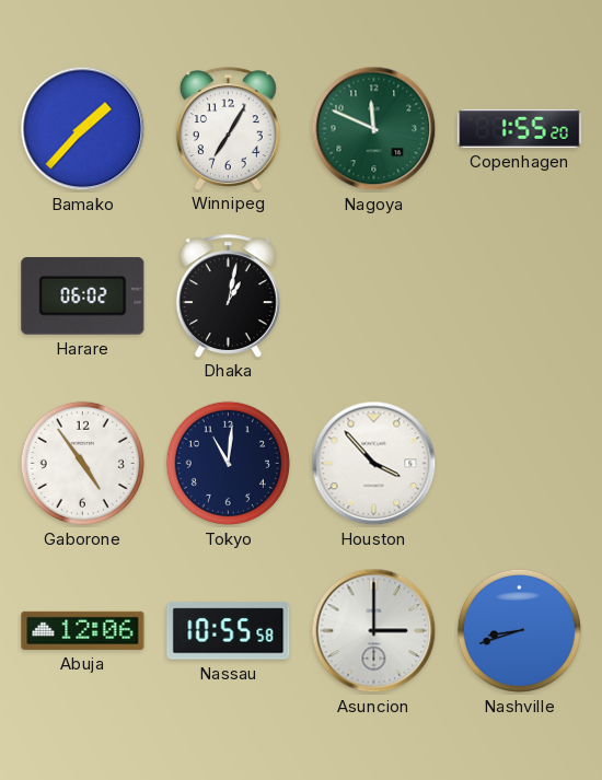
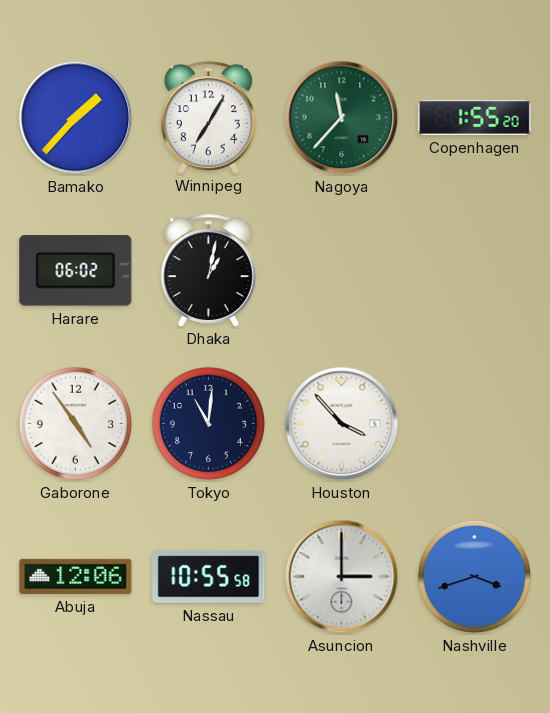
Nagoya: 11:49 -> 11:37 (342, 118)
Nashville: 8:42 -> 3:42 (474, 576)
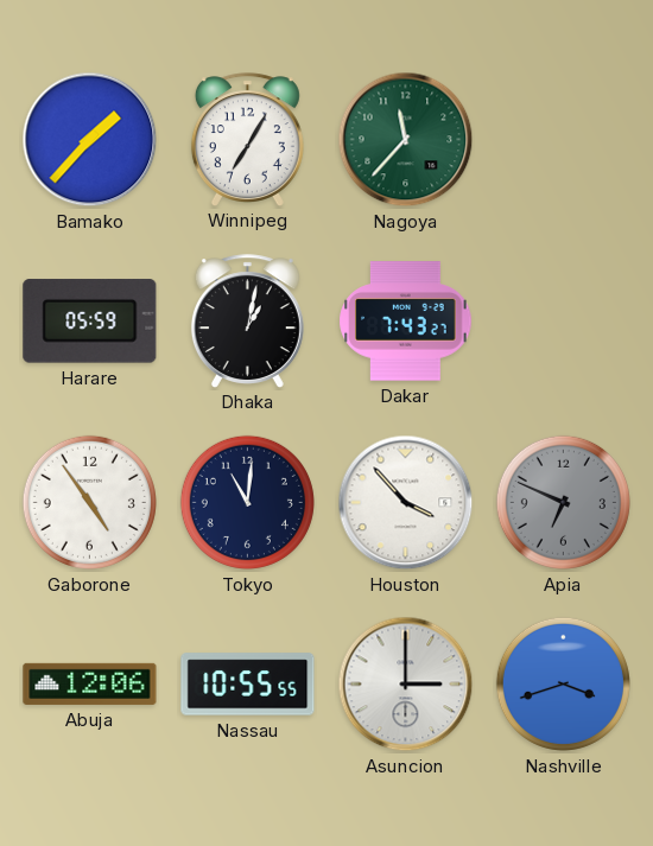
Copenhagen: 1:55 -> none (475, 117)
Harare: 06:02 -> 05:59 (90, 322)
Dakar: none -> 7:43 (406, 322)
Apia: none -> 6:49 (563, 502)
Nassau: 10:55:58 -> 10:55:55 (248, 685)
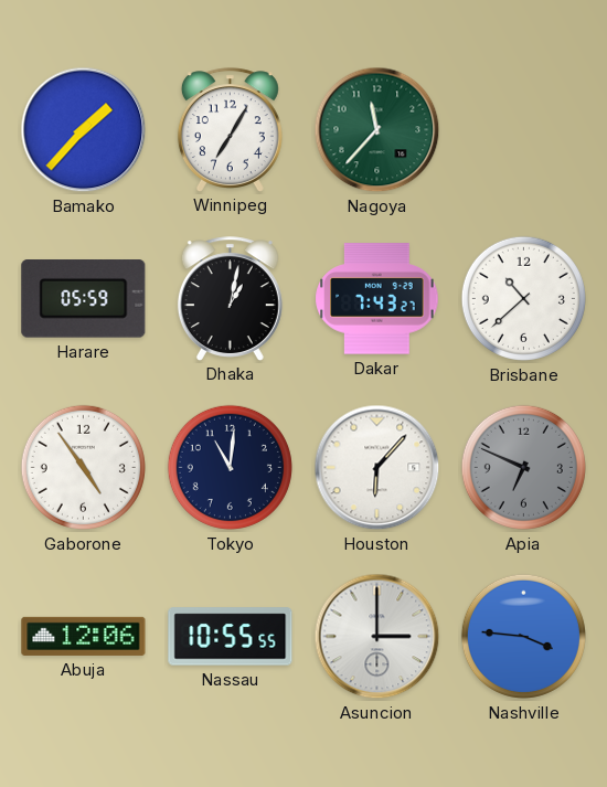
Brisbane: none -> 10:38 (523, 298)
Houston: 3:53 -> 6:07 (377, 468)
Nashville: 3:42 -> 3:46 (523, 636)
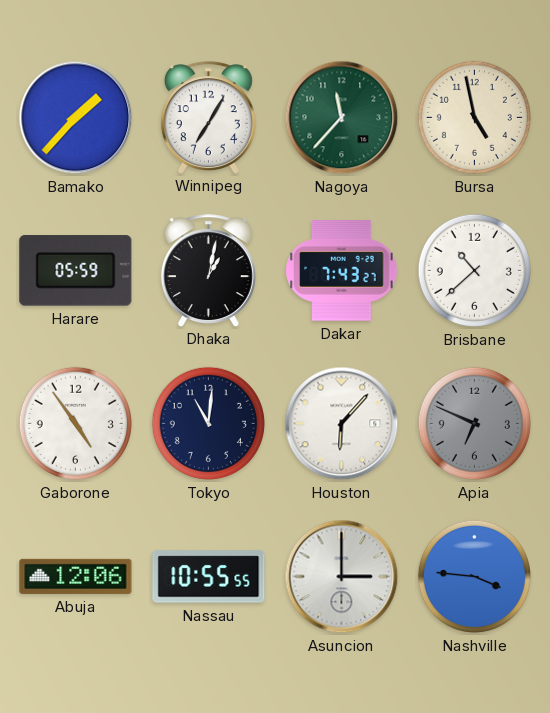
Bursa: none -> 4:58 (474, 117)
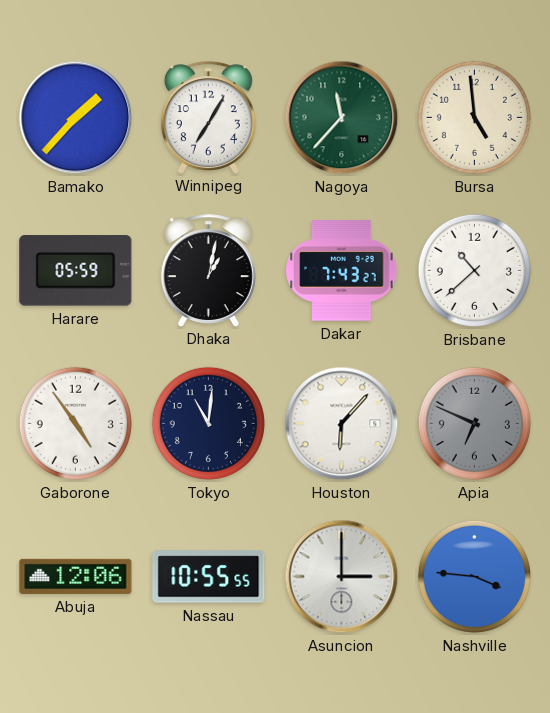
Bursa: 4:58 -> 4:59 (474, 117)
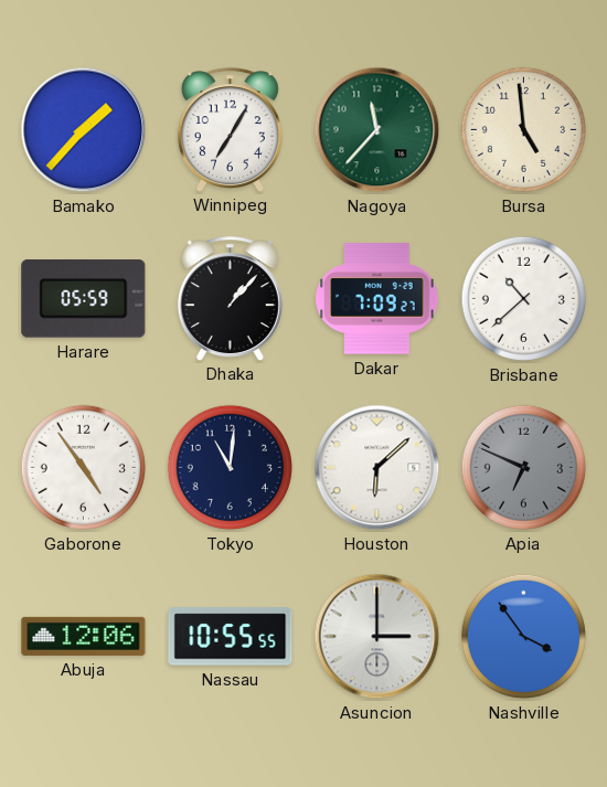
Dhaka: 1:02 -> 1:07 (230, 298)
Dakar: 7:43 -> 7:09 (377, 299)
Houston: 6:07 -> 6:08 (377, 468)
Nashville: 3:46 -> 3:54 (523, 636)
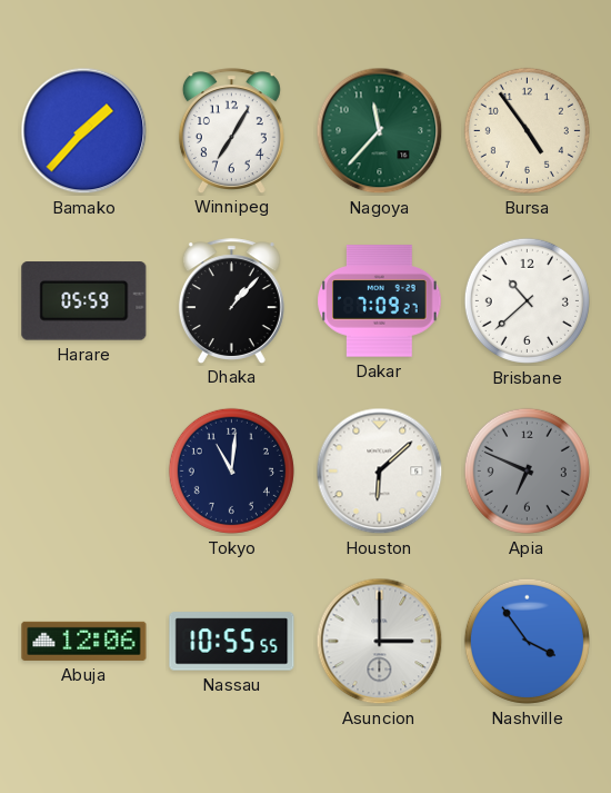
Bursa: 4:59 -> 4:54 (527, 130)
Gaborone: 4:54 -> none (83, 467)
